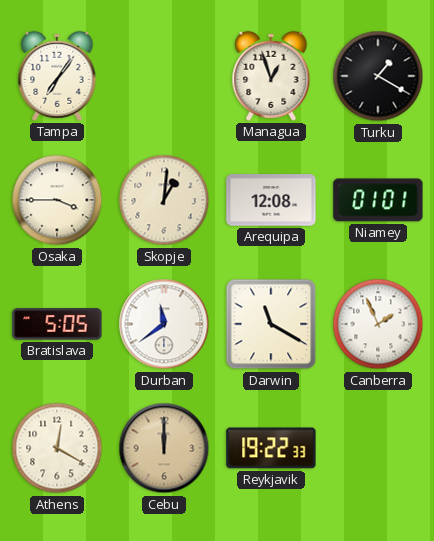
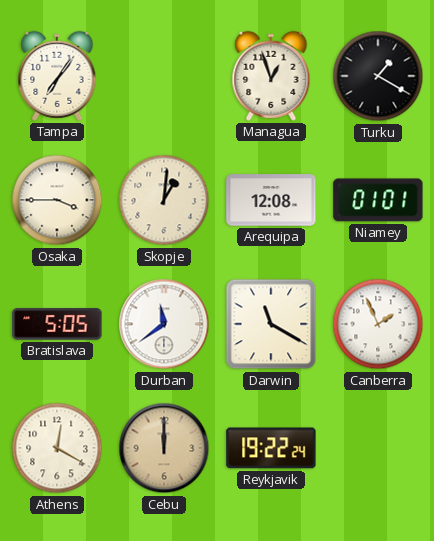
Reykjavik: 19:22:33 -> 19:22:24 (271, 448)
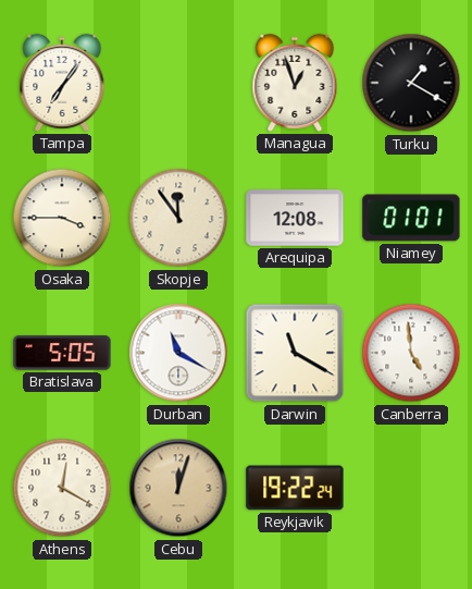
Skopje: 1:01 -> 11:54 (178, 218)
Durban: 11:39 -> 11:20 (178, 353)
Canberra: 1:56 -> 4:59 (411, 353)
Cebu: 12:00 -> 12:03 (178, 488)
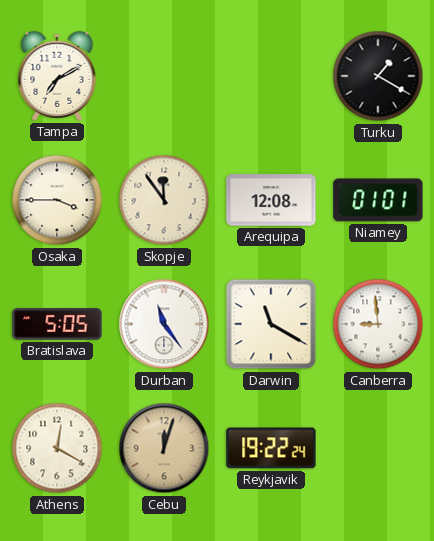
Tampa: 7:06 -> 7:10 (57, 76)
Managua: 12:57 -> none (295, 83)
Durban: 11:20 -> 11:24 (164, 324)
Canberra: 4:59 -> 8:59 (378, 324)
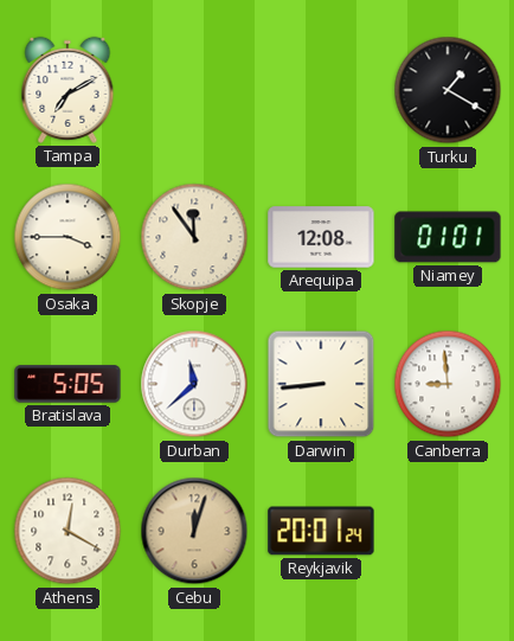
Durban: 11:24 -> 11:38 (194, 384)
Darwin: 11:20 -> 8:44 (321, 384)
Reykjavik: 19:22 -> 20:01 (321, 531)
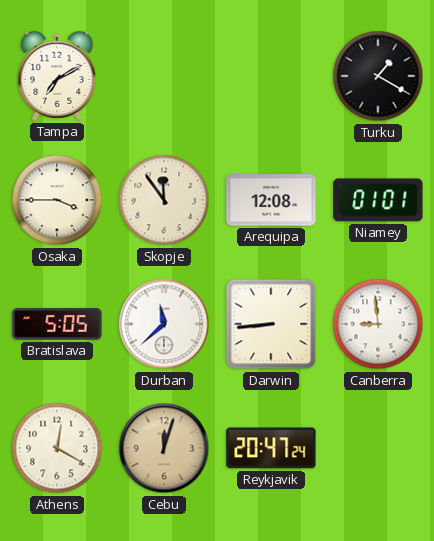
Reykjavik: 20:01 -> 20:47 (271, 448)
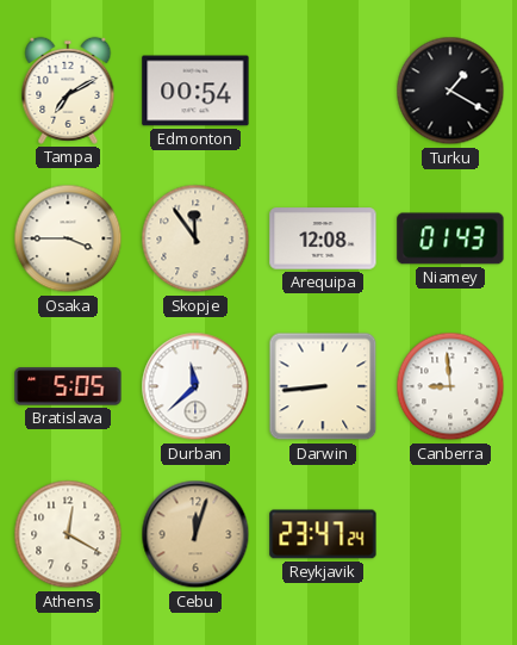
Edmonton: none -> 00:54 (195, 91)
Niamey: 01:01 -> 01:43 (450, 238)
Reykjavik: 20:47 -> 23:47 (323, 534)
